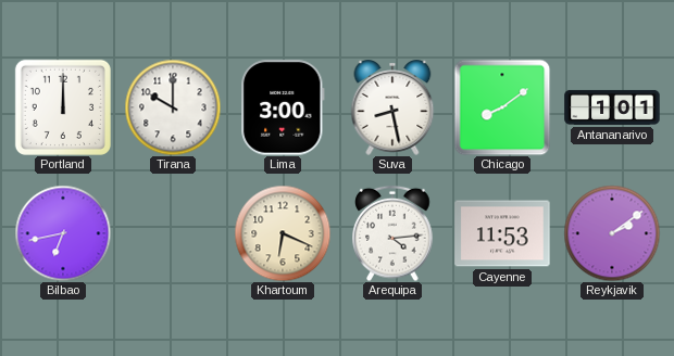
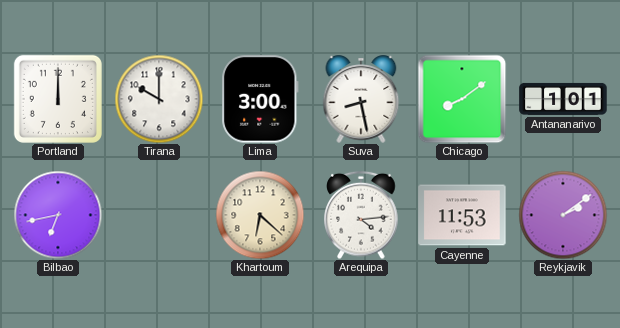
Khartoum: 6:19 -> 6:22 (260, 215)
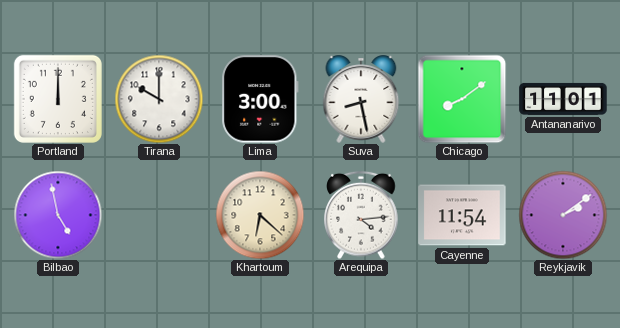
Antananarivo: 1:01 -> 11:01 (563, 99)
Bilbao: 6:43 -> 4:58 (58, 215)
Cayenne: 11:53 -> 11:54 (462, 215)
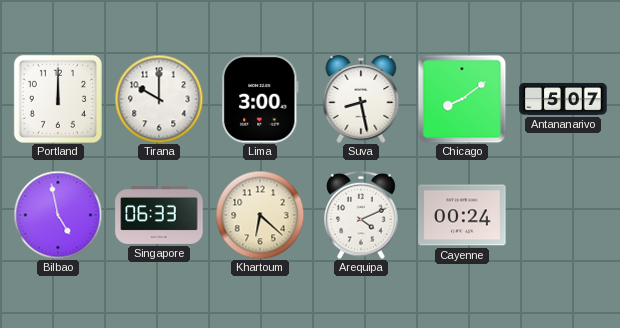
Antananarivo: 11:01 -> 5:07 (563, 99)
Singapore: none -> 06:33 (159, 215)
Arequipa: 4:14 -> 4:11 (361, 215)
Cayenne: 11:54 -> 00:24 (462, 215)
Reykjavik: 2:09 -> none (563, 215)
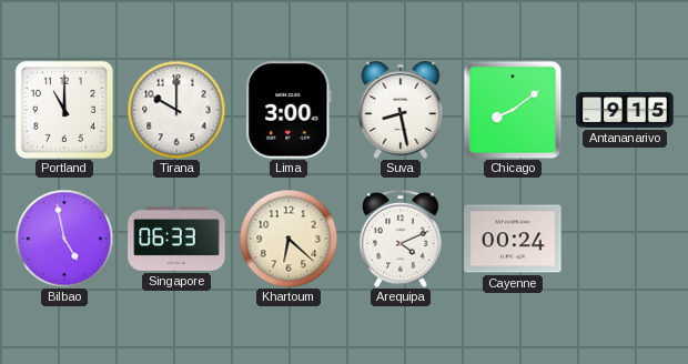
Portland: 12:00 -> 11:00 (64, 110)
Antananarivo: 5:07 -> 9:15 (625, 110)
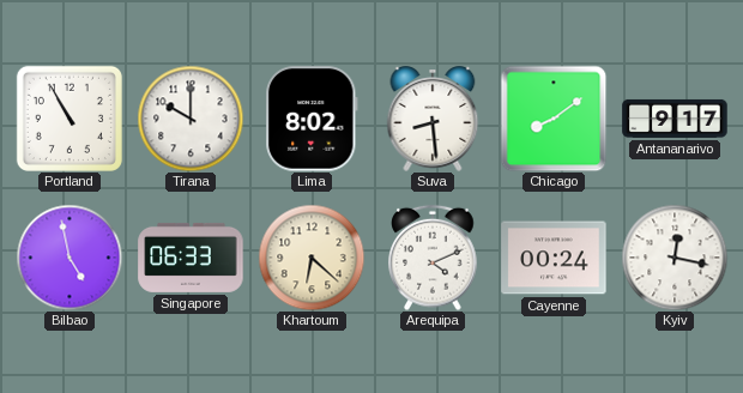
Portland: 11:00 -> 10:55 (70, 119)
Lima: 3:00 -> 8:02 (313, 119)
Suva: 8:28 -> 8:29 (433, 119)
Antananarivo: 9:15 -> 9:17 (675, 119)
Kyiv: none -> 12:17 (675, 258)
